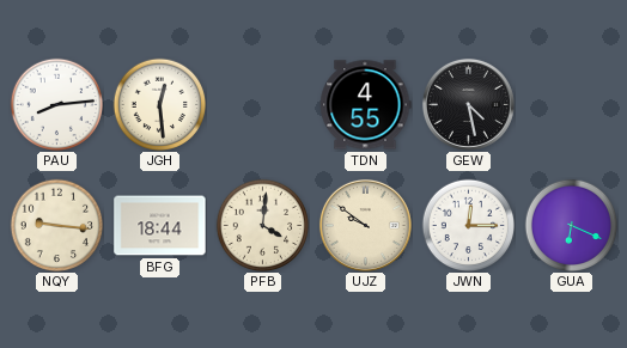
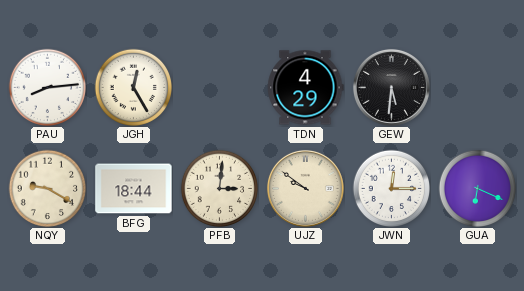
JGH: 12:29 -> 12:25 (133, 87)
TDN: 4:55 -> 4:29 (305, 88)
GEW: 4:28 -> 5:31 (391, 87)
NQY: 9:16 -> 9:20 (47, 188)
PFB: 4:01 -> 3:01 (219, 188)
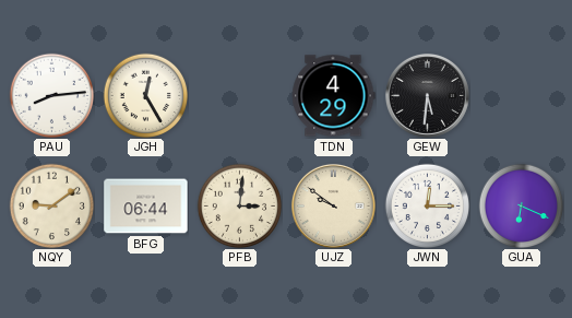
NQY: 9:20 -> 9:09 (51, 205)
BFG: 18:44 -> 06:44 (146, 207)
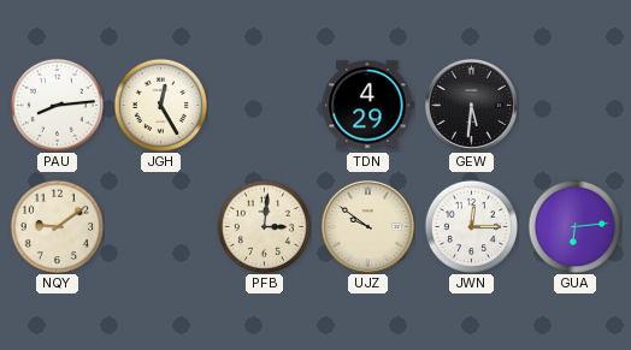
BFG: 06:44 -> none (146, 207)
GUA: 6:19 -> 6:14 (574, 226)
